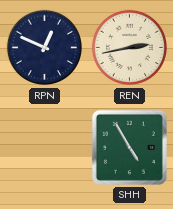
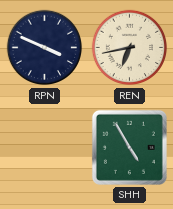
RPN: 12:49 -> 3:49 (45, 48)
REN: 2:43 -> 6:43 (130, 48)
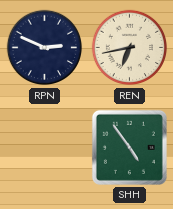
RPN: 3:49 -> 2:49 (45, 48)
SHH: 4:55 -> 4:54 (129, 147)
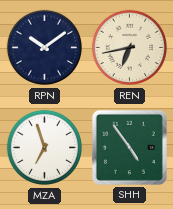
RPN: 2:49 -> 10:09 (45, 48)
MZA: none -> 6:57 (45, 148)
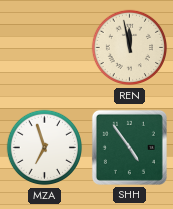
RPN: 10:09 -> none (45, 48)
REN: 6:43 -> 11:58 (130, 48)
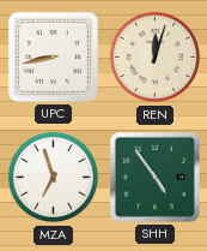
UPC: none -> 8:43 (53, 56)
REN: 11:58 -> 12:03 (156, 58)
